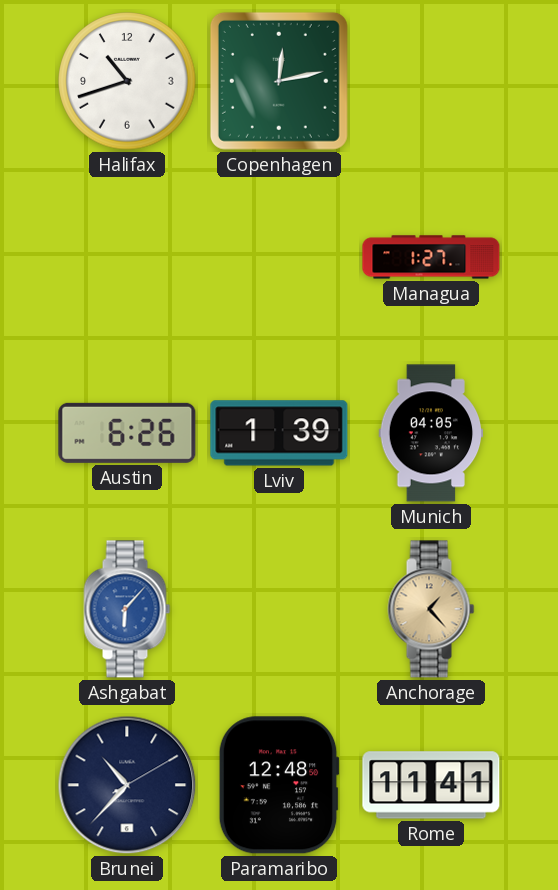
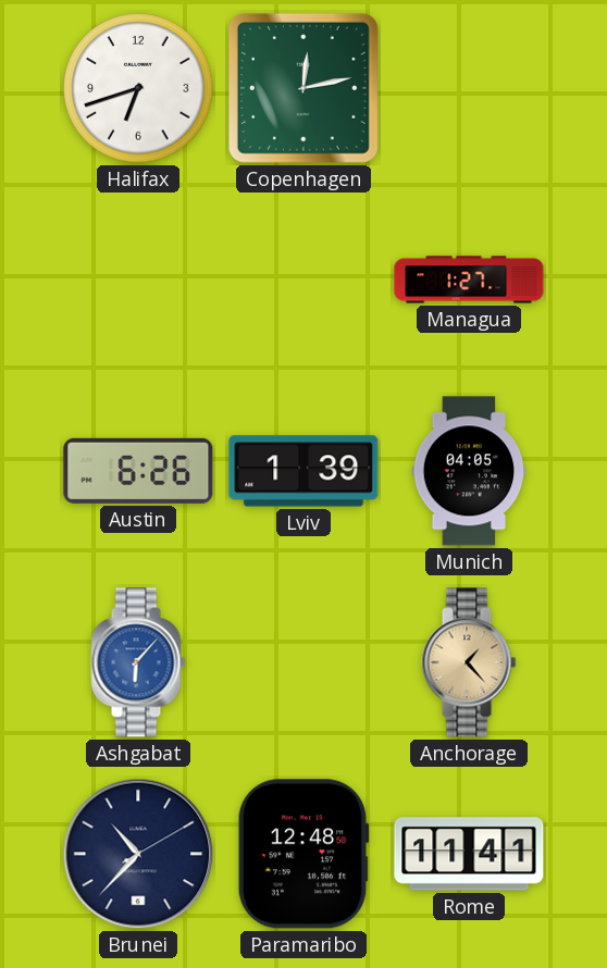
Halifax: 10:42 -> 6:42 (138, 88)
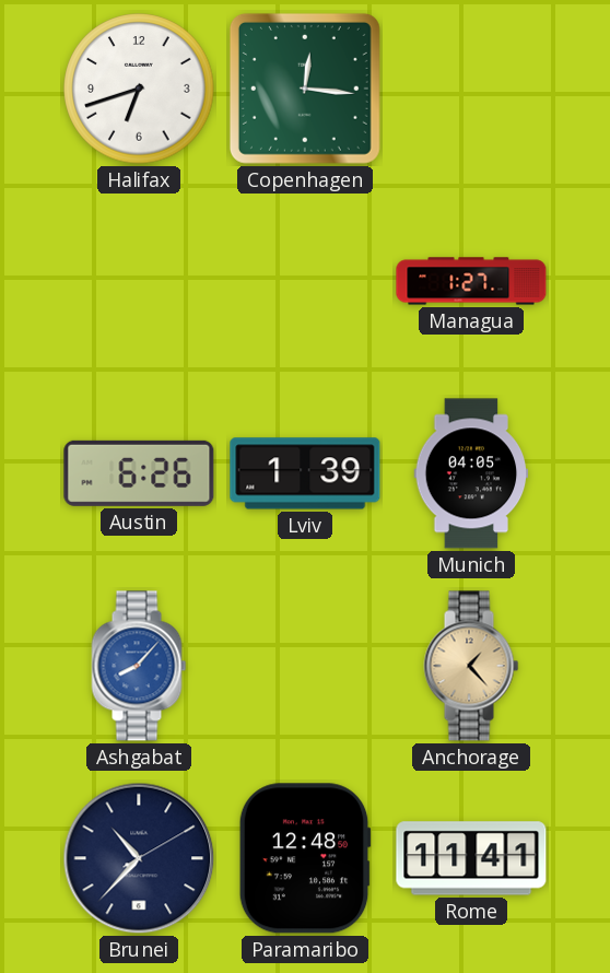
Copenhagen: 12:13 -> 12:16 (305, 89)
Ashgabat: 6:07 -> 8:07 (139, 666)
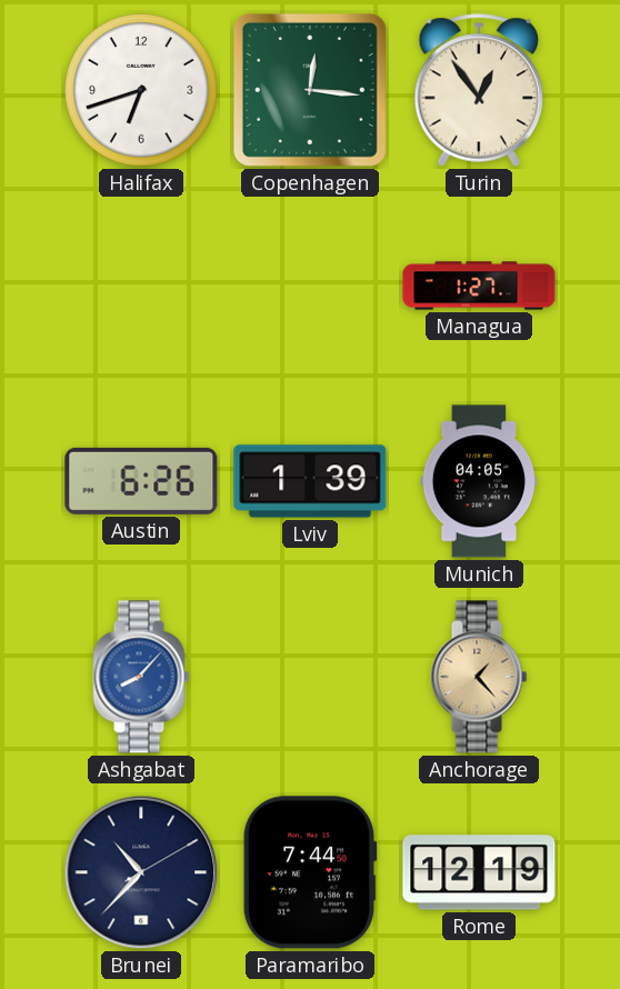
Turin: none -> 12:54 (478, 90)
Paramaribo: 12:48 -> 7:44 (310, 872)
Rome: 11:41 -> 12:19 (479, 872)
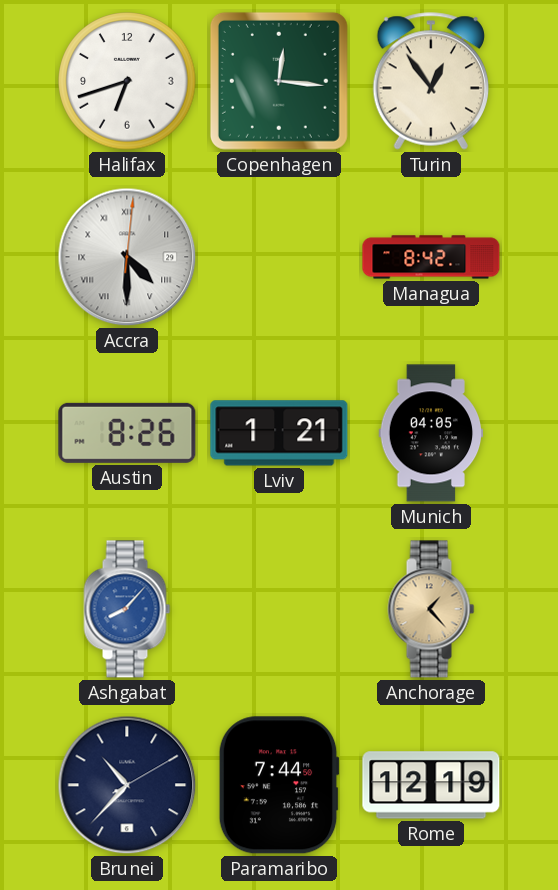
Accra: none -> 4:30 (127, 257)
Managua: 1:27 -> 8:42 (431, 257)
Austin: 6:26 -> 8:26 (127, 433)
Lviv: 1:39 -> 1:21 (279, 433)
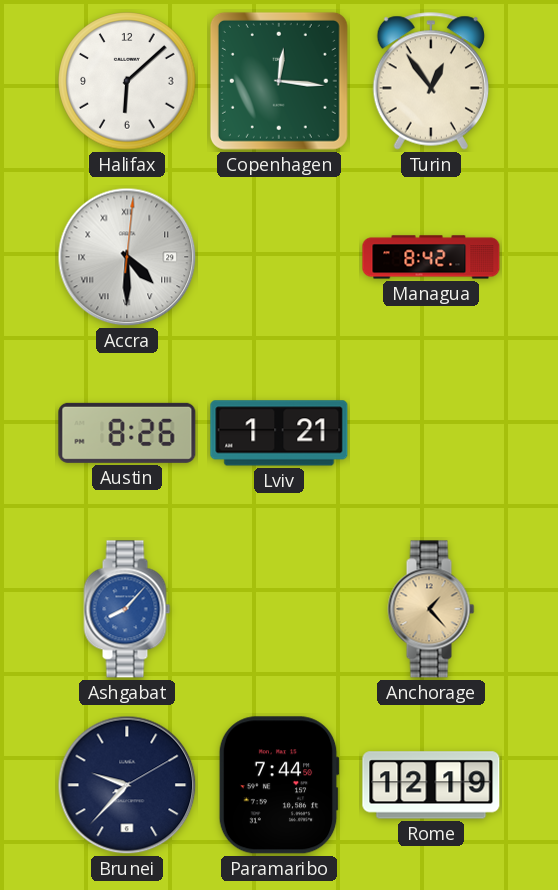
Halifax: 6:42 -> 6:08 (127, 81)
Munich: 04:05 -> none (431, 433)
Brunei: 10:37 -> 9:37 (127, 785)
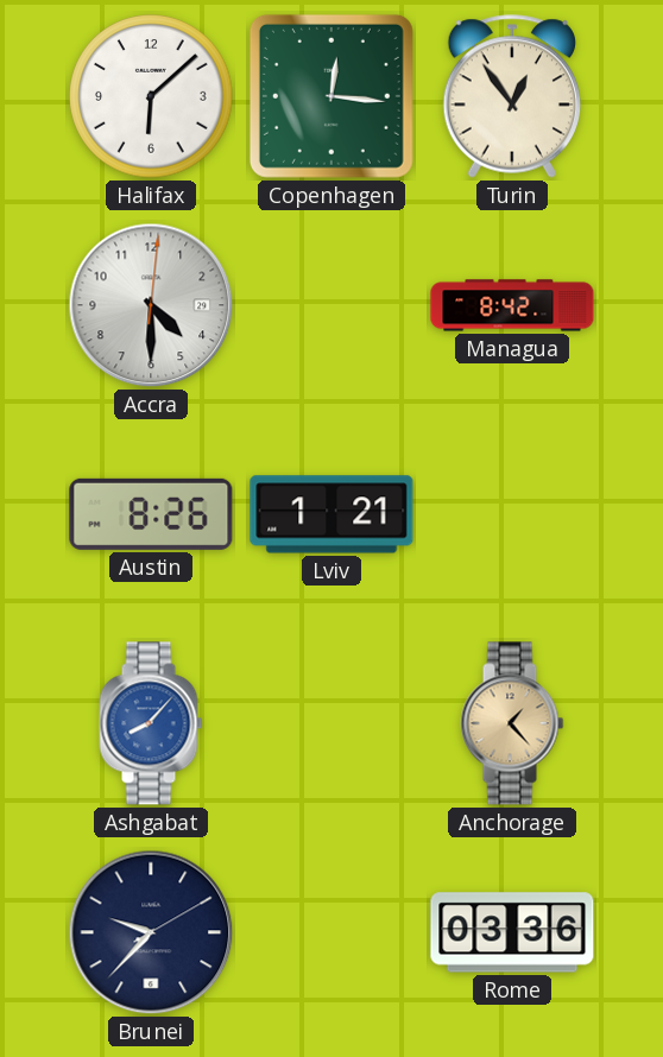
Accra numerals: Roman -> Arabic (151, 305)
Paramaribo: 7:44 -> none (279, 785)
Rome: 12:19 -> 03:36 (512, 932)
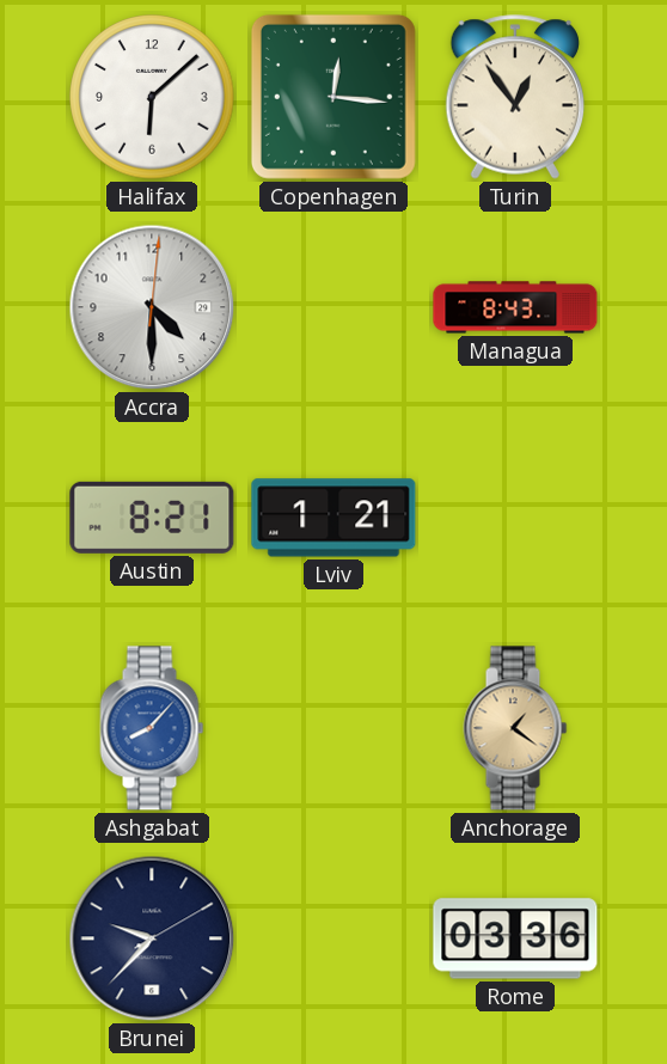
Managua: 8:42 -> 8:43 (515, 307)
Austin: 8:26 -> 8:21 (152, 518)
Anchorage: 1:23 -> 1:21 (515, 728)
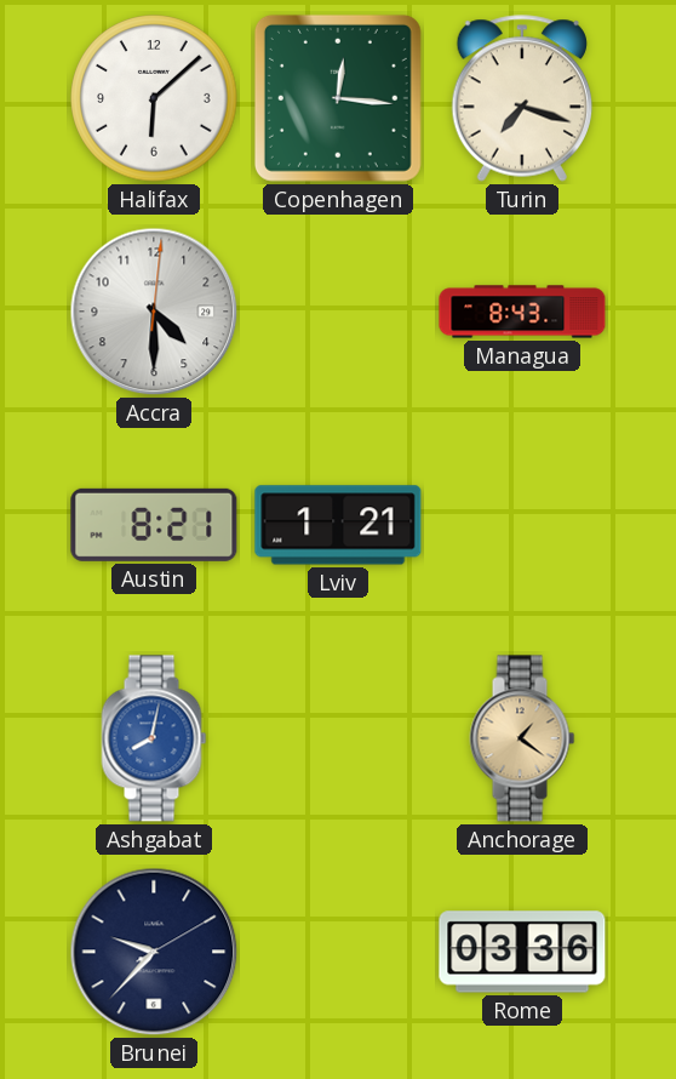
Turin: 12:54 -> 7:18 (521, 98)
Ashgabat: 8:07 -> 8:02 (154, 738)
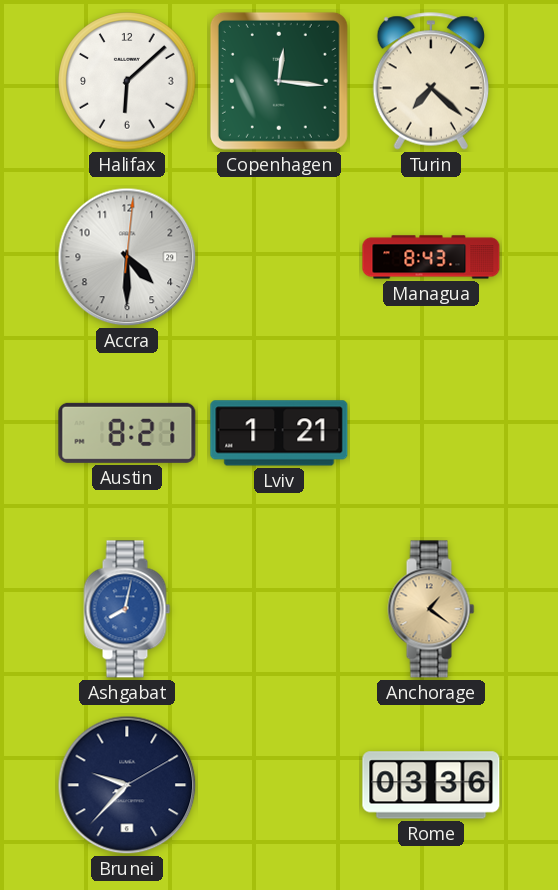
Turin: 7:18 -> 7:22 (430, 81)
